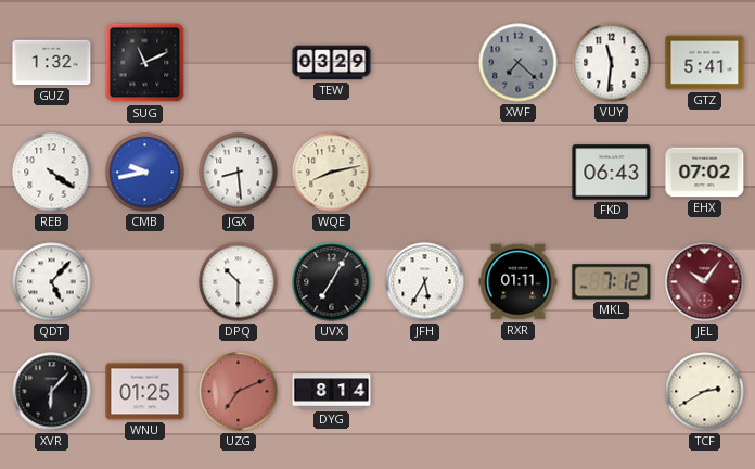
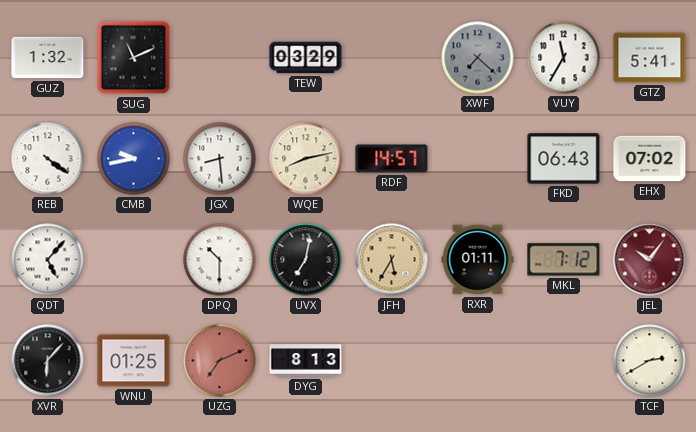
VUY: 11:31 -> 11:35 (564, 58)
RDF: none -> 14:57 (392, 159)
UVX: 7:05 -> 7:02 (306, 260)
JFH dial: white -> champagne (392, 260)
DYG: 8:14 -> 8:13 (306, 361)
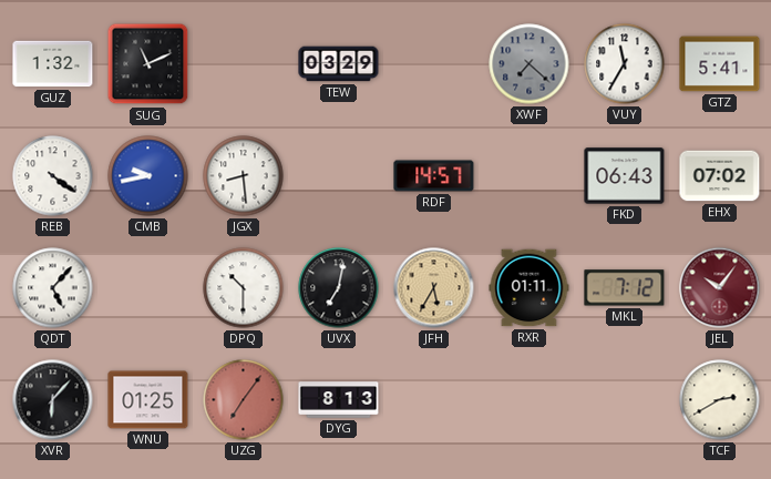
WQE: 8:13 -> none (306, 159)
UZG: 7:11 -> 7:06 (244, 400)
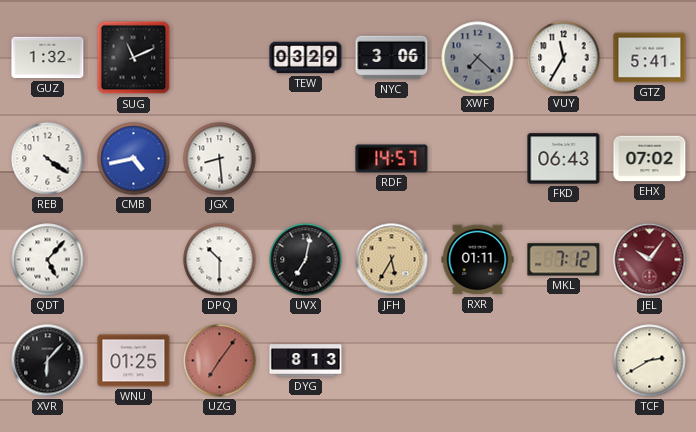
NYC: none -> 3:06 (392, 58)
CMB: 9:43 -> 4:43 (134, 159)
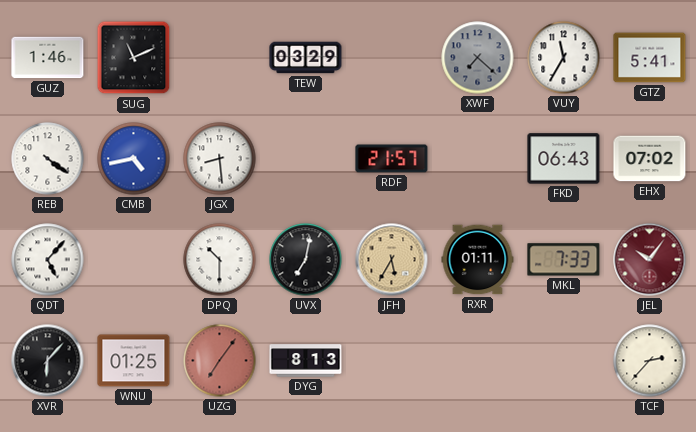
GUZ: 1:32 -> 1:46 (48, 58)
NYC: 3:06 -> none (392, 58)
RDF: 14:57 -> 21:57 (392, 159)
MKL: 7:12 -> 7:33 (564, 260)
TCF: 2:40 -> 2:37 (650, 361)
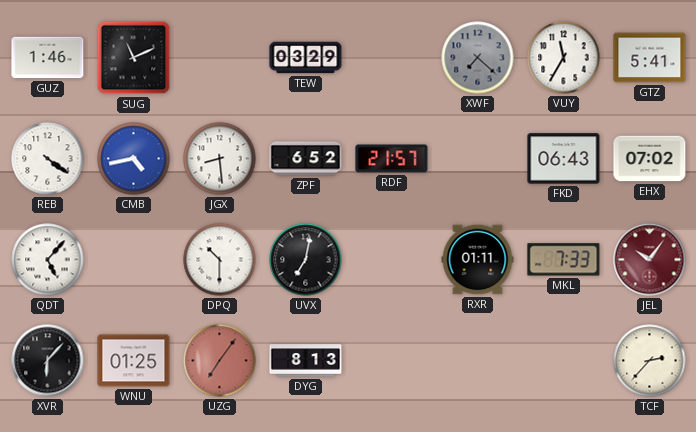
ZPF: none -> 6:52 (306, 159)
JFH: 5:35 -> none (392, 260)
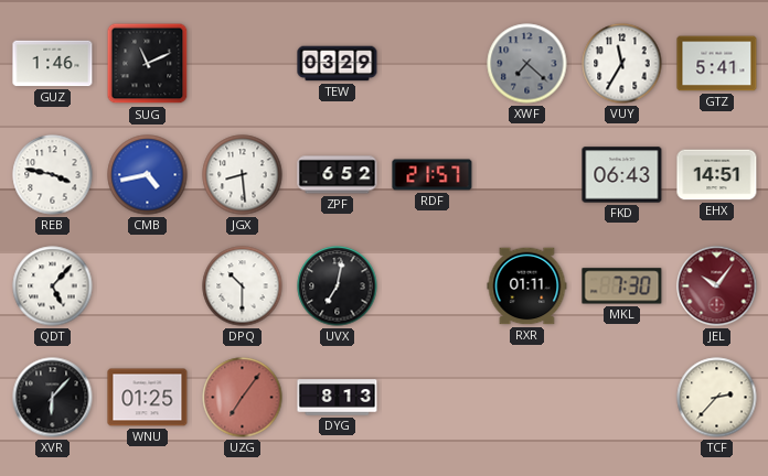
REB: 4:21 -> 3:47 (53, 175)
EHX: 07:02 -> 14:51 (717, 175)
MKL: 7:33 -> 7:30 (622, 286)
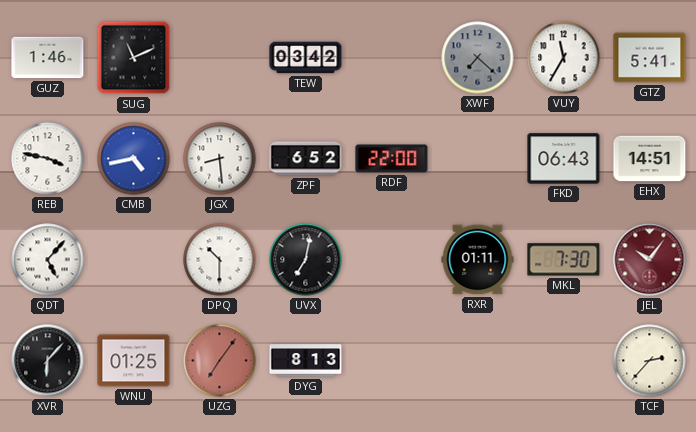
TEW: 03:29 -> 03:42 (306, 58)
RDF: 21:57 -> 22:00 (392, 159)
